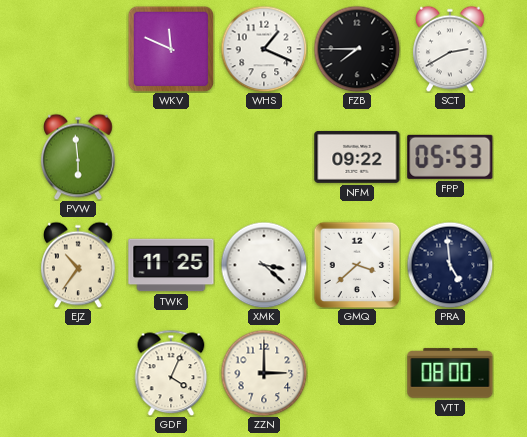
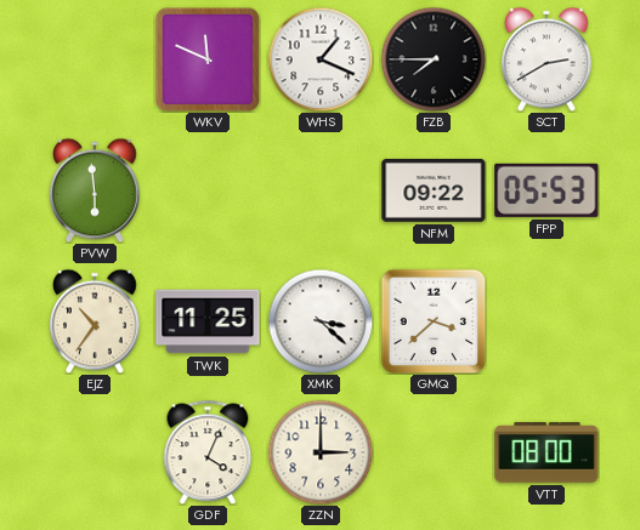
PRA: 4:59 -> none (450, 265)
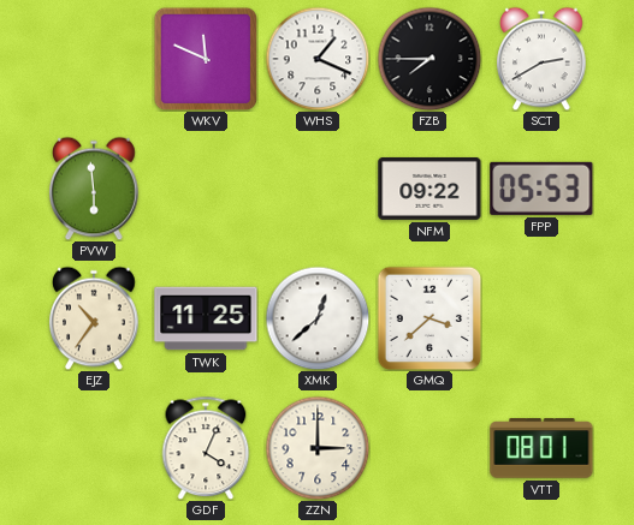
XMK: 3:22 -> 12:38 (318, 318)
VTT: 08:00 -> 08:01 (541, 448)
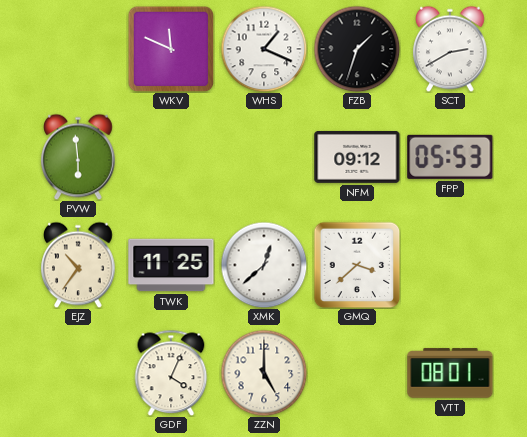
FZB: 7:45 -> 1:33 (357, 49)
NFM: 09:22 -> 09:12 (357, 157)
ZZN: 3:00 -> 5:00 (264, 373)
